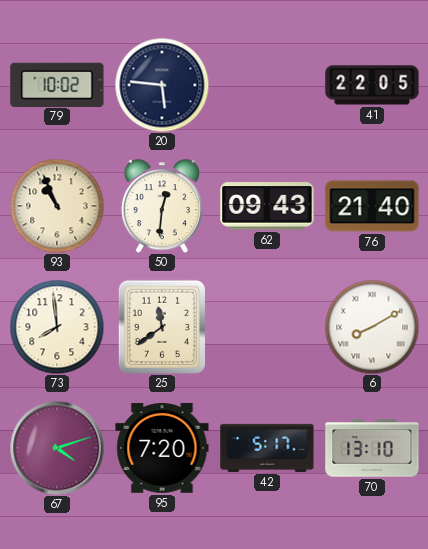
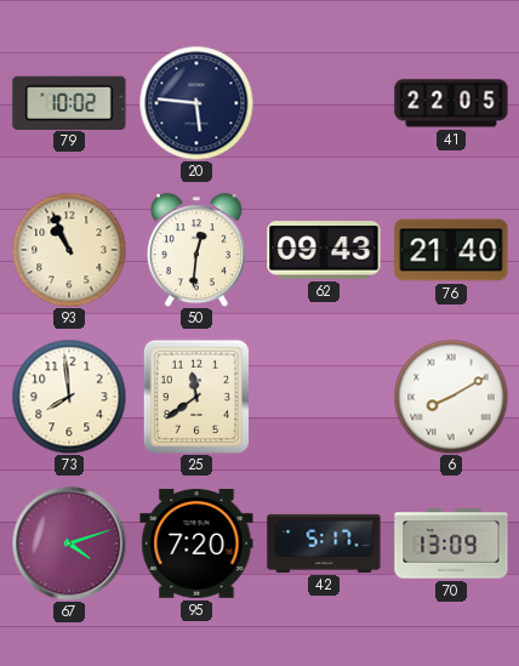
70: 13:10 -> 13:09 (451, 543)
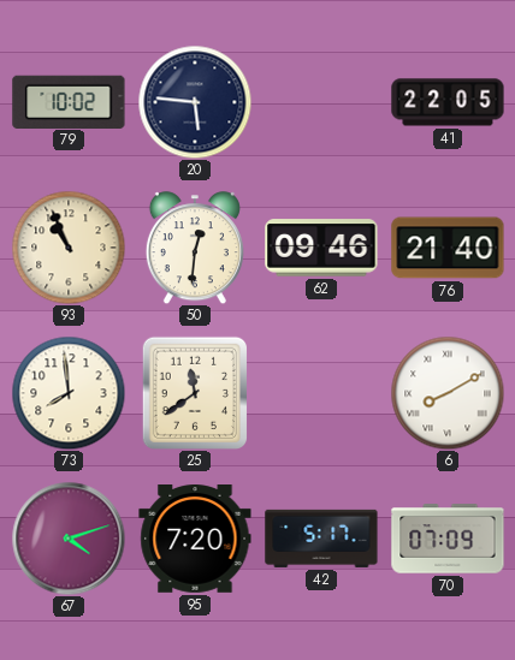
62: 09:43 -> 09:46 (321, 248)
70: 13:09 -> 07:09 (448, 539)
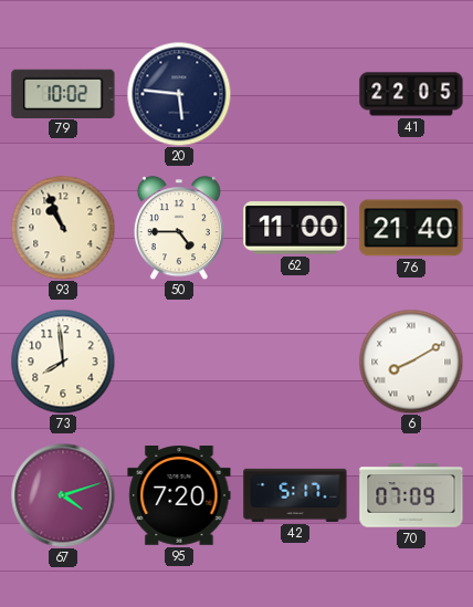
50: 12:31 -> 4:45 (179, 228)
62: 09:46 -> 11:00 (295, 228)
25: 11:39 -> none (194, 392)
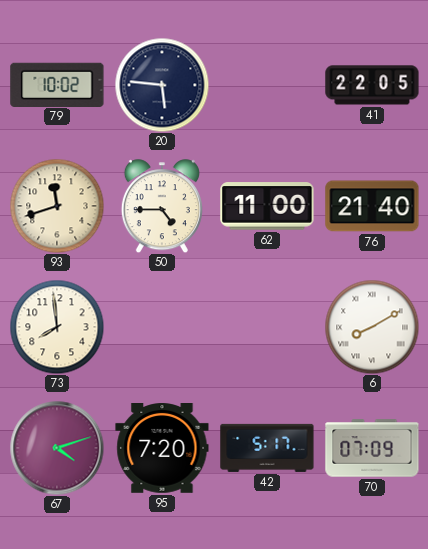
93: 10:56 -> 11:42 (57, 206)
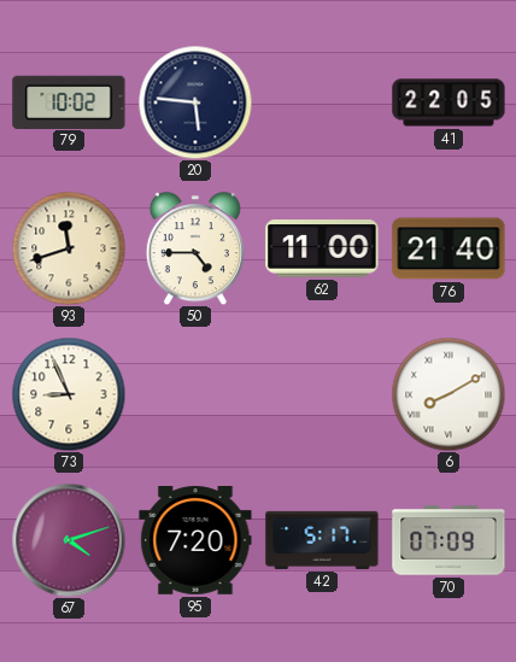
73: 7:59 -> 8:56 (69, 394)
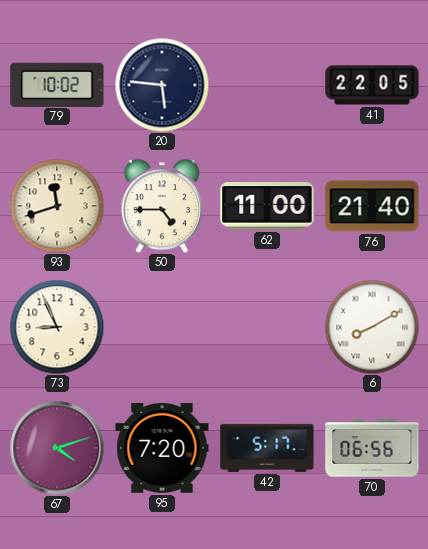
70: 07:09 -> 06:56 (372, 448)
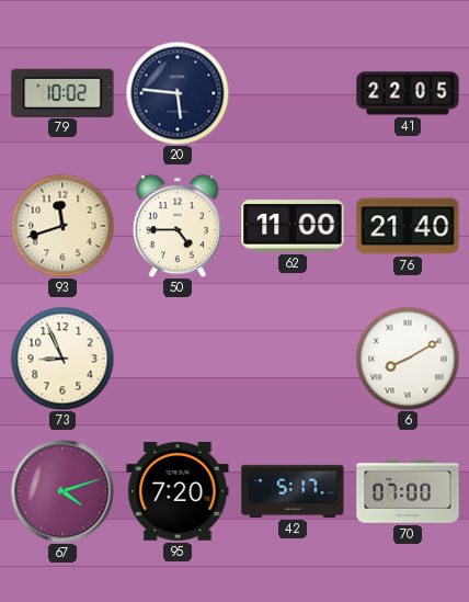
70: 06:56 -> 07:00 (408, 491)
